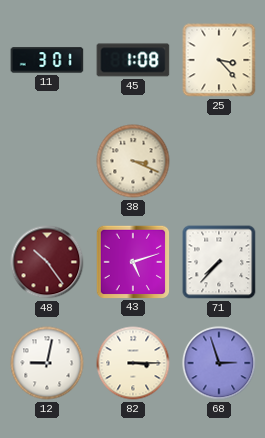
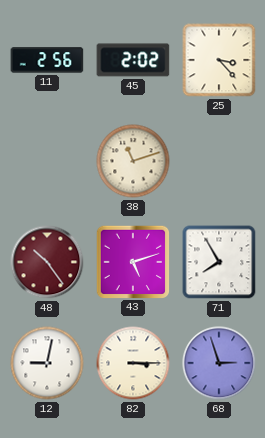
11: 3:01 -> 2:56 (47, 60)
45: 1:08 -> 2:02 (133, 60)
38: 3:19 -> 11:12 (133, 161)
71: 7:37 -> 7:55 (219, 262)
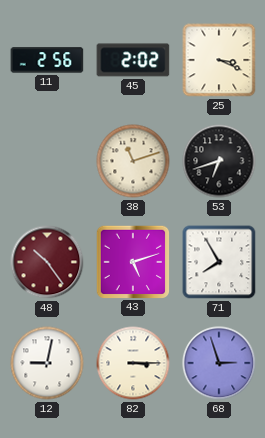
25: 3:23 -> 3:19 (219, 60)
53: none -> 6:42 (219, 161)
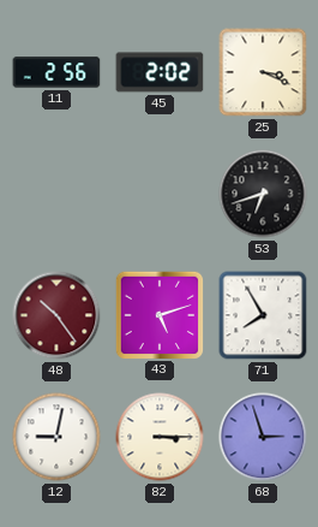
38: 11:12 -> none (133, 161)
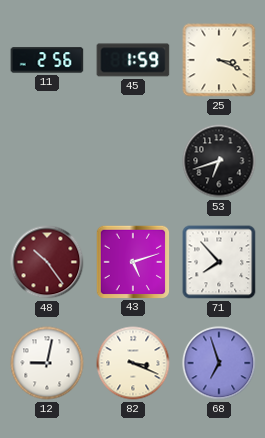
45: 2:02 -> 1:59 (133, 60)
71: 7:55 -> 7:53 (219, 262)
82: 3:15 -> 3:19 (133, 363)
68: 2:57 -> 6:57 (219, 363)
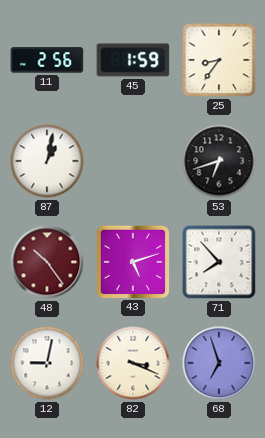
25: 3:19 -> 8:36 (219, 60)
87: none -> 1:02 (47, 161)
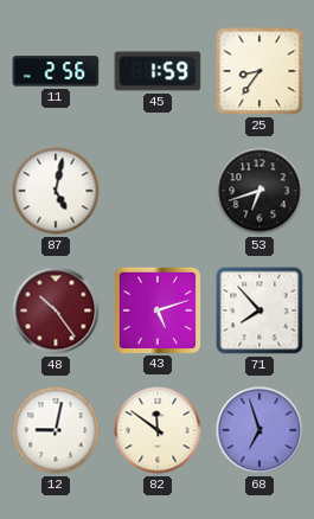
87: 1:02 -> 5:02 (56, 191)
82: 3:19 -> 11:51 (158, 430)
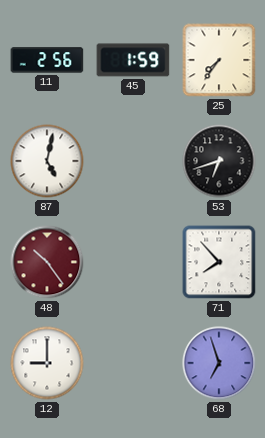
25: 8:36 -> 7:36 (219, 60)
43: 5:12 -> none (156, 309)
12: 9:02 -> 9:00 (47, 363)
82: 11:51 -> none (158, 430)
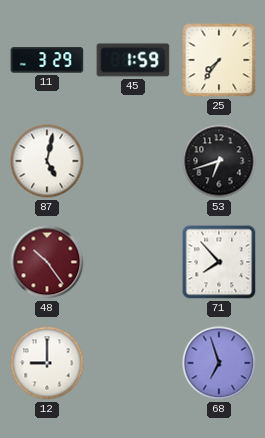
11: 2:56 -> 3:29 (47, 60)
